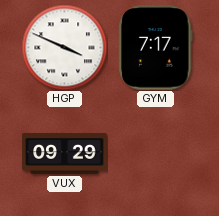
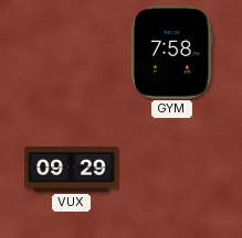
HGP: 3:49 -> none (64, 47)
GYM: 7:17 -> 7:58 (172, 53)
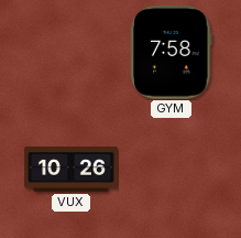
VUX: 09:29 -> 10:26 (72, 170)
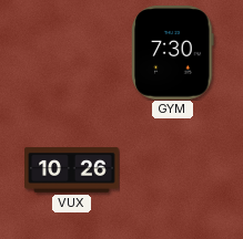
GYM: 7:58 -> 7:30 (173, 53)
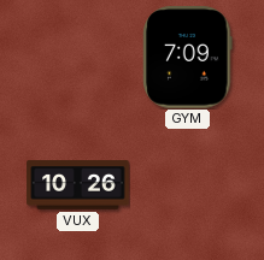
GYM: 7:30 -> 7:09 (188, 58)
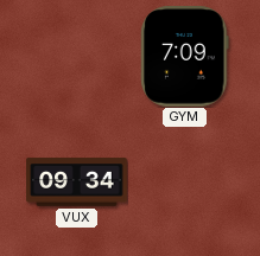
VUX: 10:26 -> 09:34 (77, 183)
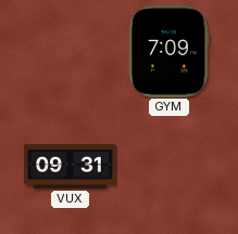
VUX: 09:34 -> 09:31 (71, 167)
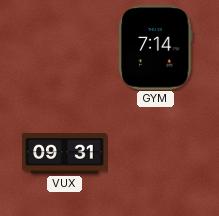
GYM: 7:09 -> 7:14 (156, 48)
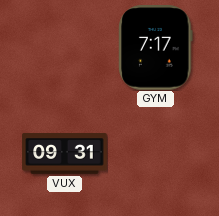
GYM: 7:14 -> 7:17 (156, 48)
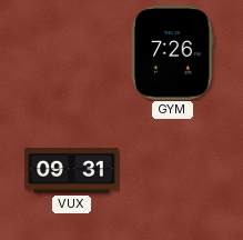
GYM: 7:17 -> 7:26 (173, 53)
